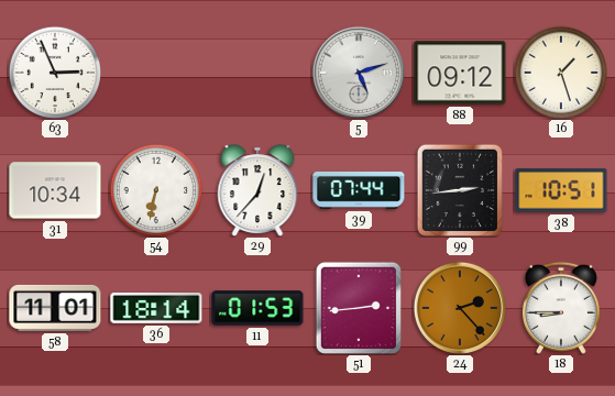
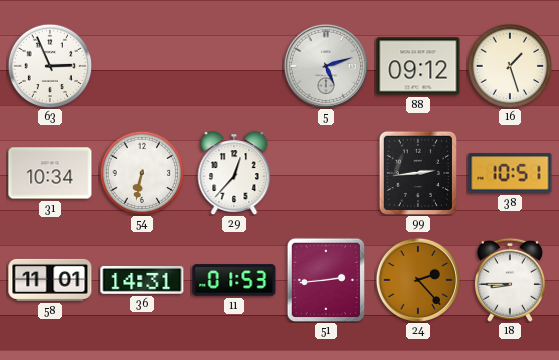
39: 07:44 -> none (359, 190)
36: 18:14 -> 14:31 (142, 281)
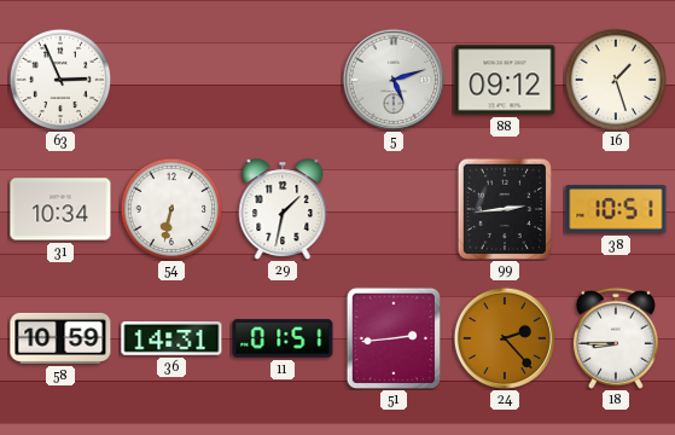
29: 12:37 -> 1:32 (283, 209)
58: 11:01 -> 10:59 (60, 338)
11: 01:53 -> 01:51 (283, 338)
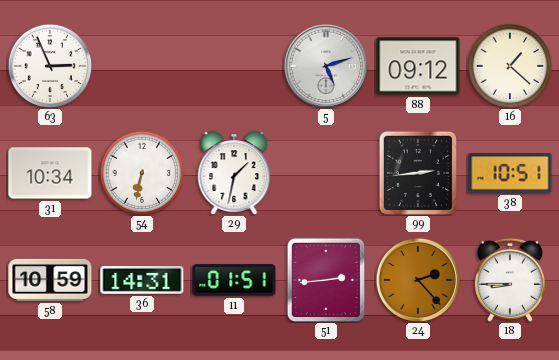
16: 1:27 -> 1:22 (510, 66)
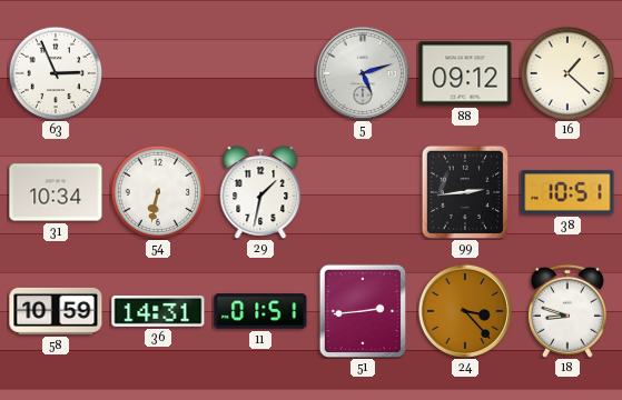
24: 2:23 -> 3:23 (465, 311)
18: 8:45 -> 8:48 (567, 311)
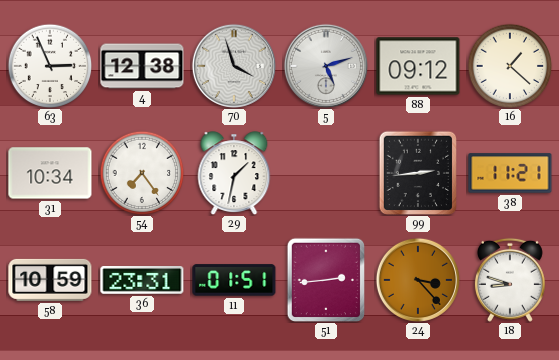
4: none -> 12:38 (142, 66)
70: none -> 3:57 (234, 66)
54: 6:32 -> 7:24 (142, 173)
38: 10:51 -> 11:21 (510, 173)
36: 14:31 -> 23:31 (142, 281)
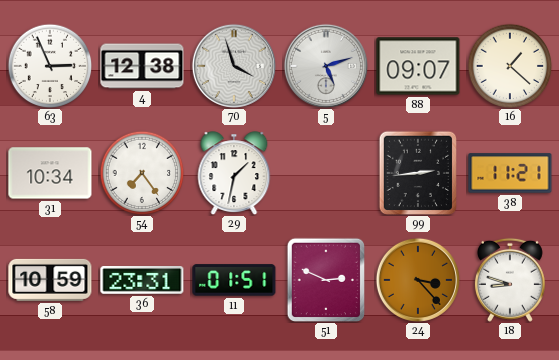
88: 09:12 -> 09:07 (418, 66)
51: 2:44 -> 2:49 (325, 279)
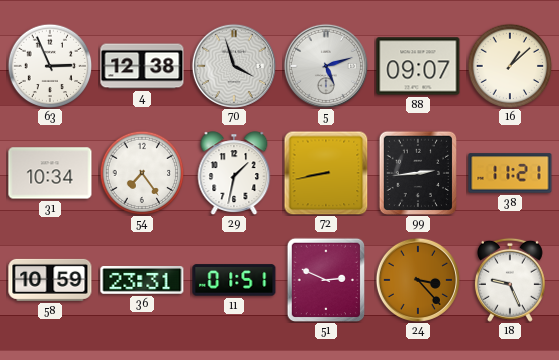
16: 1:22 -> 1:08 (510, 66)
72: none -> 8:43 (326, 173)
18: 8:48 -> 9:26 (510, 280)
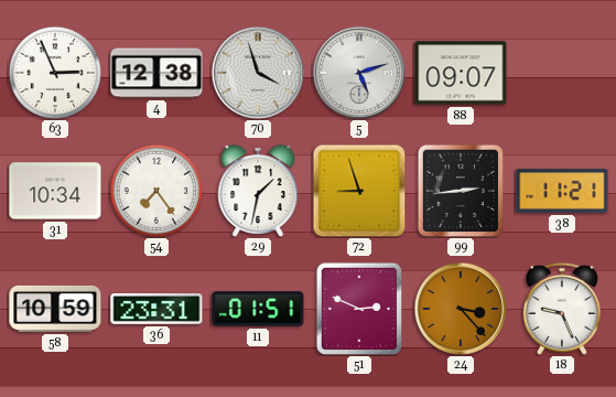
16: 1:08 -> none (510, 66)
72: 8:43 -> 8:57 (359, 191)
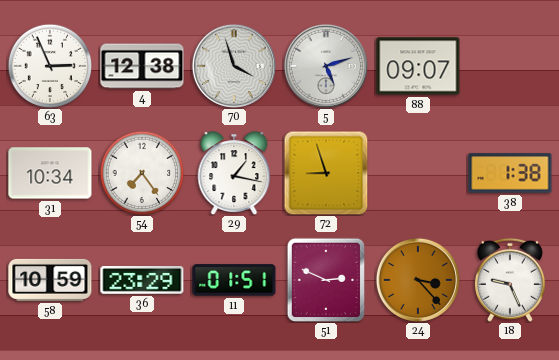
29: 1:32 -> 1:17 (234, 173)
99: 2:44 -> none (460, 190)
38: 11:21 -> 1:38 (510, 173)
36: 23:31 -> 23:29 (142, 281)
